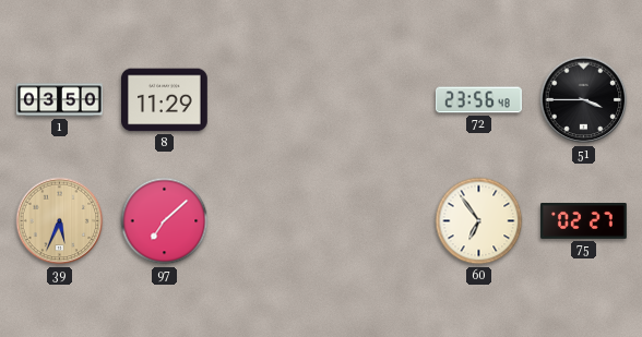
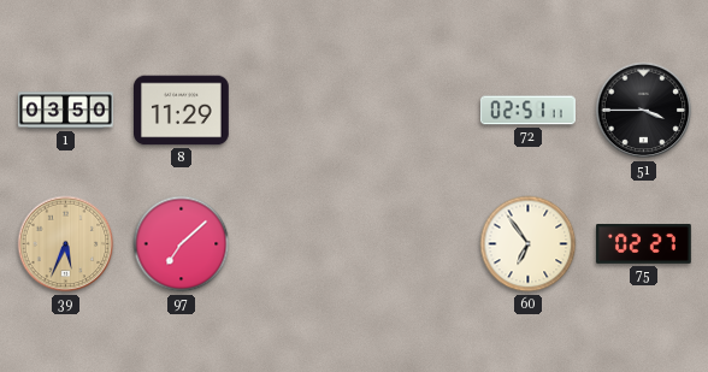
72: 23:56 -> 02:51 (529, 111)
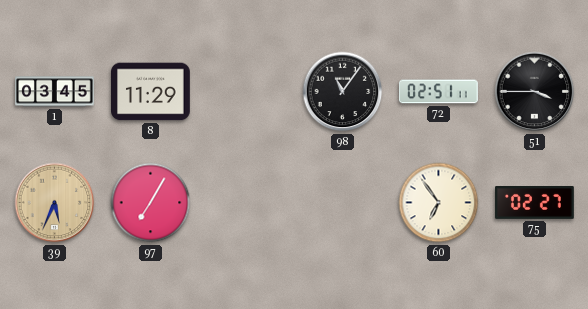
1: 03:50 -> 03:45 (55, 92)
98: none -> 11:06 (343, 92)
97: 7:08 -> 7:05 (151, 203)
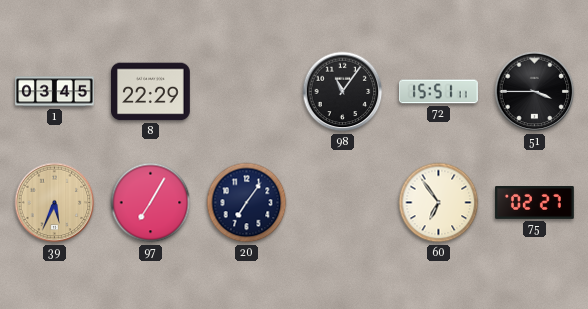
8: 11:29 -> 22:29 (151, 92)
72: 02:51 -> 15:51 (439, 92)
20: none -> 7:06 (247, 203)
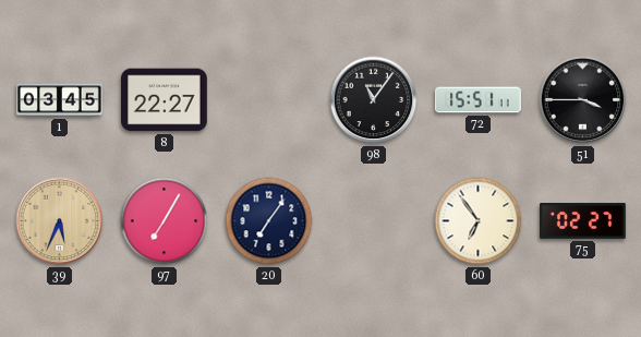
8: 22:29 -> 22:27 (165, 100)
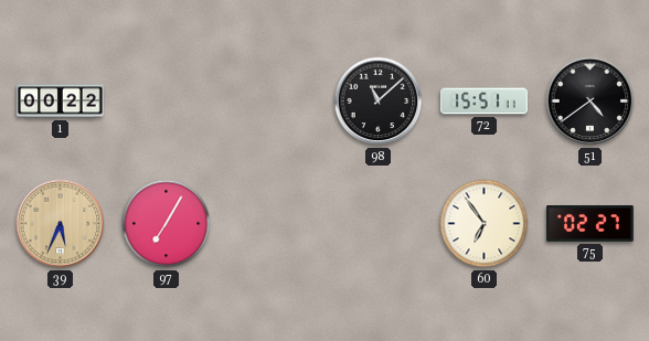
1: 03:45 -> 00:22 (61, 102)
8: 22:27 -> none (165, 100)
98: 11:06 -> 11:08 (379, 102)
51: 3:45 -> 4:39 (591, 102)
20: 7:06 -> none (269, 221)
